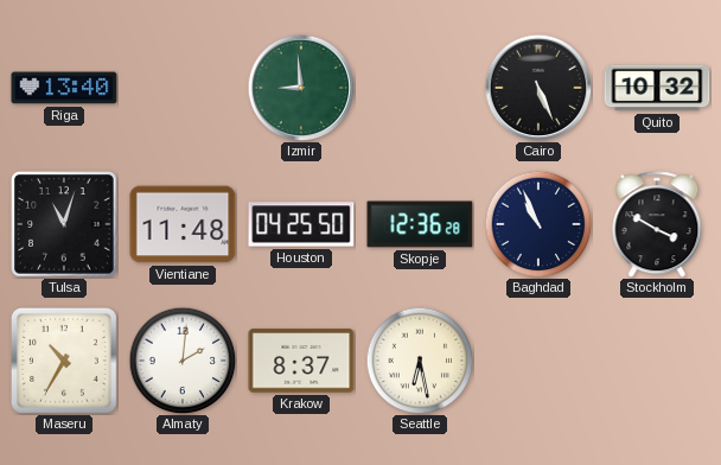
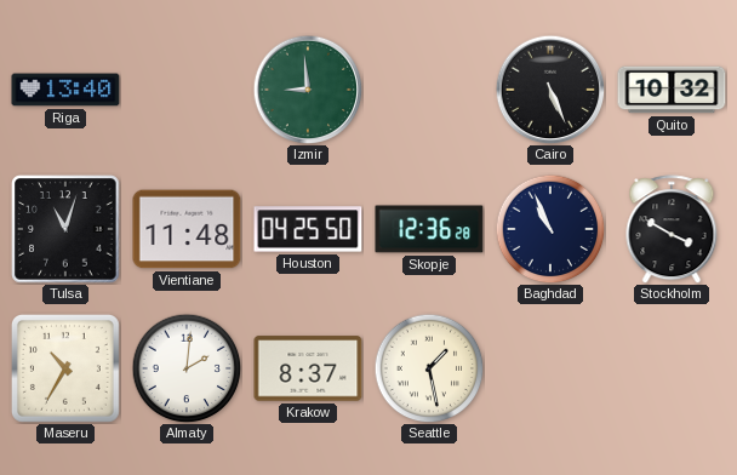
Seattle: 6:28 -> 1:28 (429, 368)
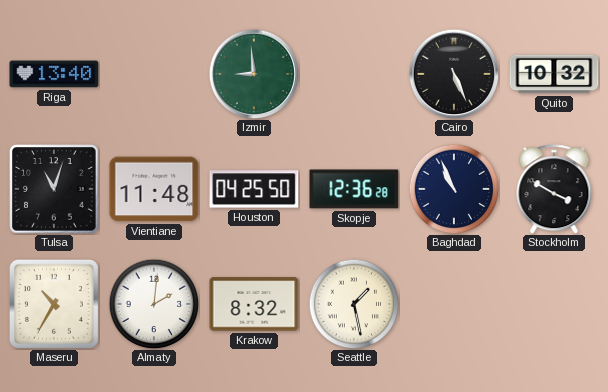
Krakow: 8:37 -> 8:32 (254, 304)
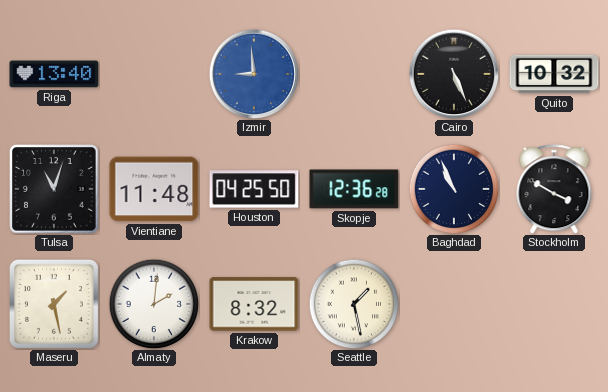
Izmir dial: green -> blue (254, 74)
Maseru: 10:35 -> 1:28 (54, 304)
